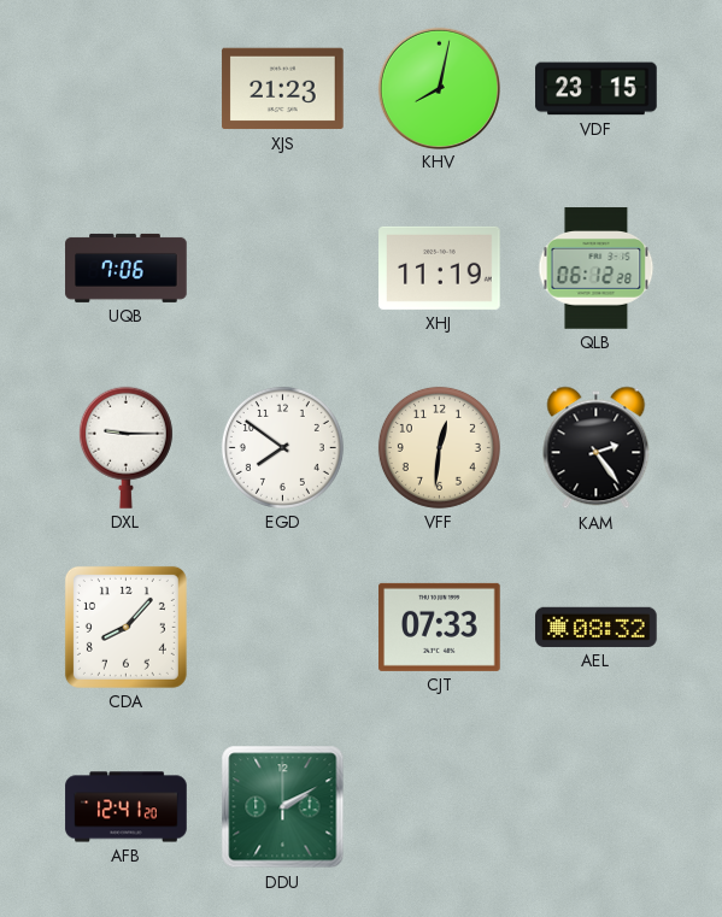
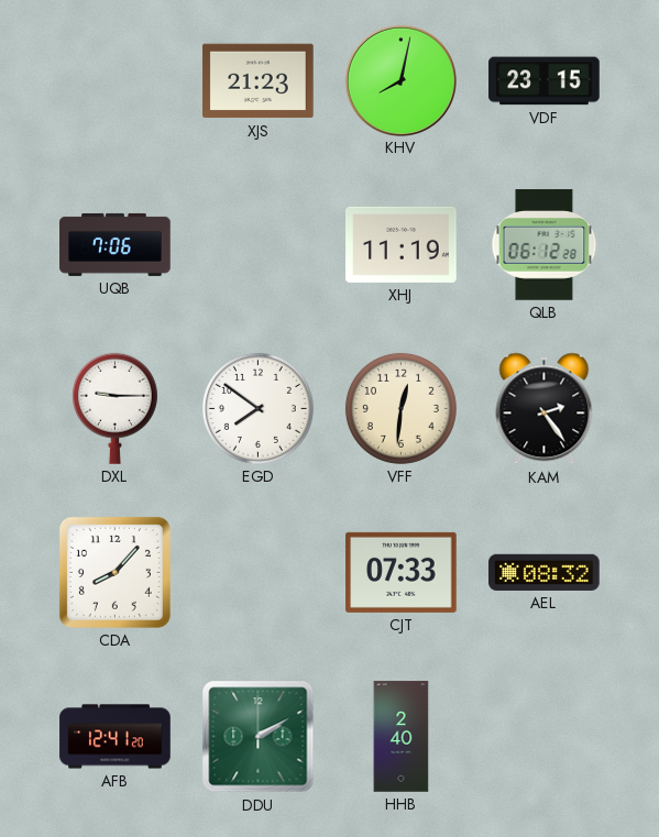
HHB: none -> 2:40 (402, 737)
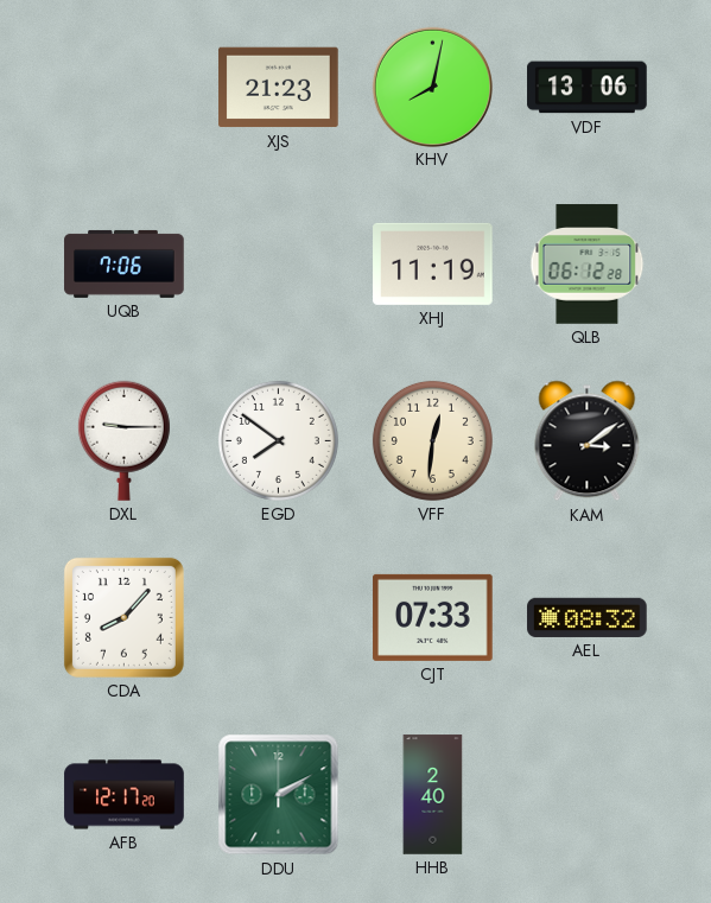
VDF: 23:15 -> 13:06 (588, 88)
KAM: 2:24 -> 3:09 (588, 441)
AFB: 12:41 -> 12:17 (125, 795)
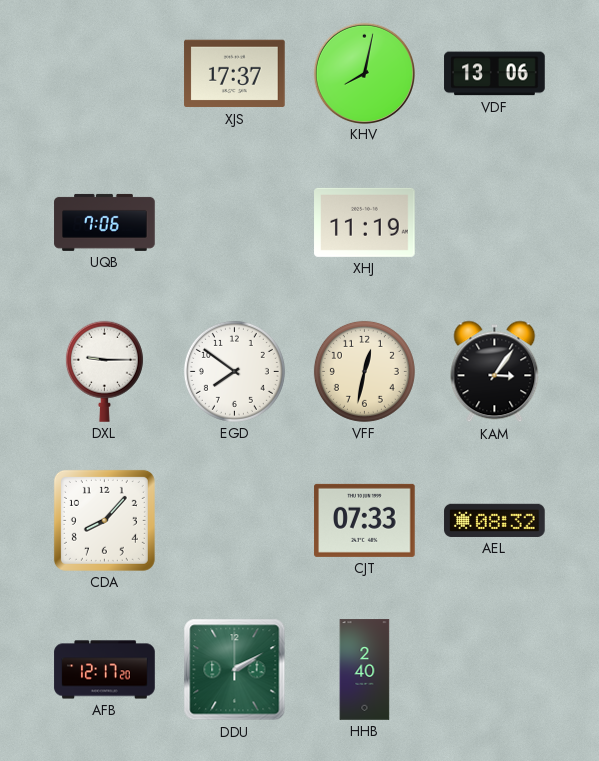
XJS: 21:23 -> 17:37 (235, 74)
QLB: 06:12 -> none (588, 265)
VFF: 12:31 -> 12:32 (364, 371)
KAM: 3:09 -> 3:06 (495, 372)
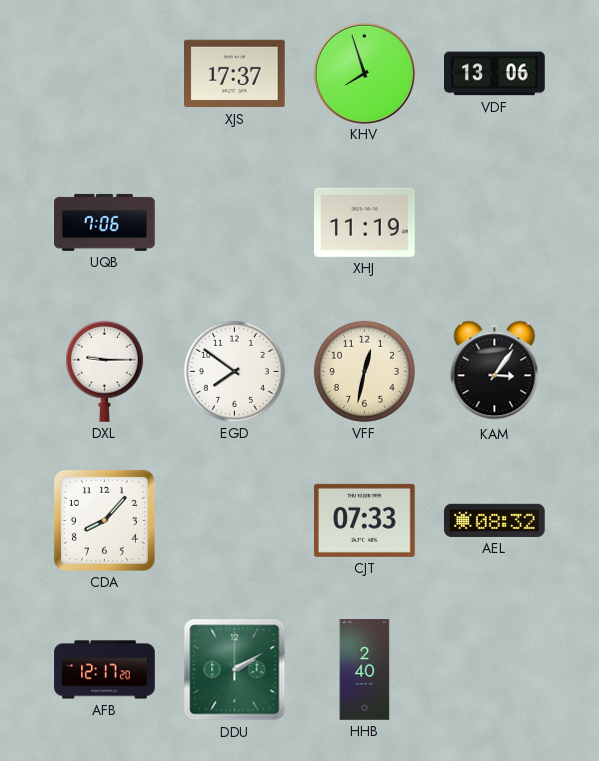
KHV: 8:02 -> 7:57 (364, 73)
